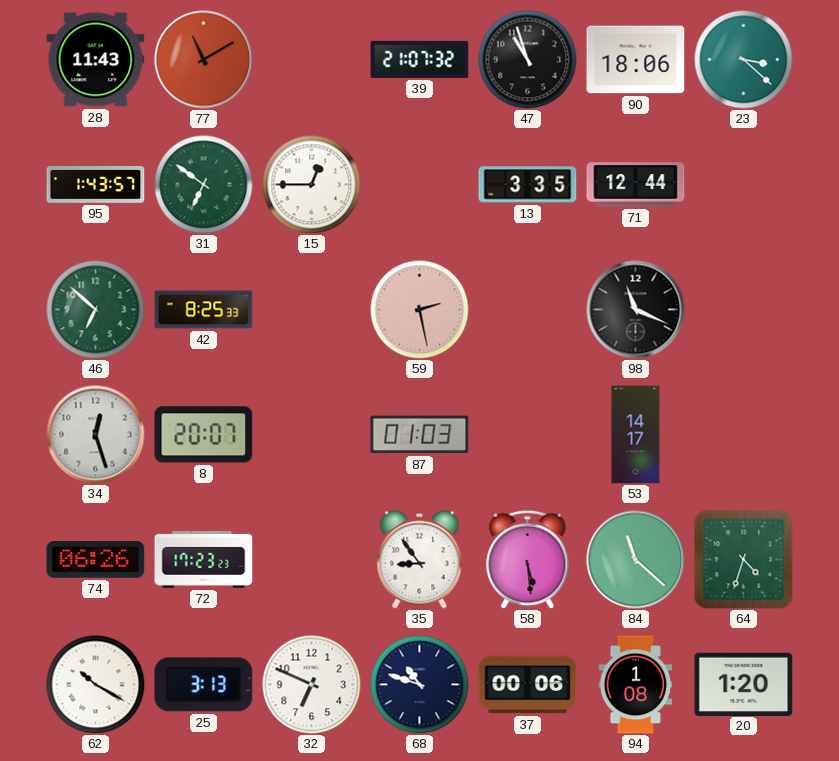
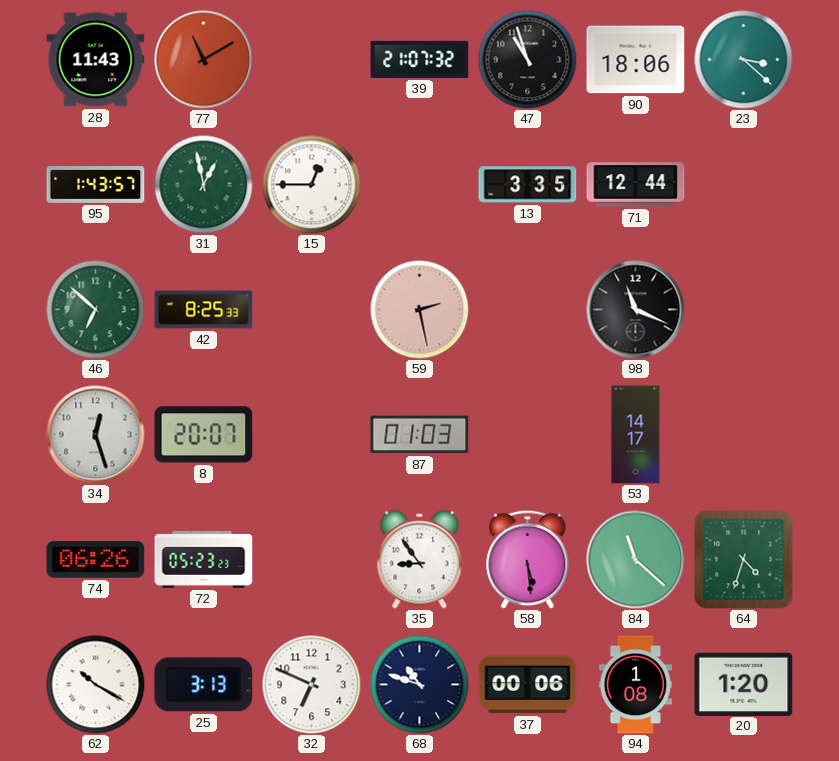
31: 6:51 -> 12:58 (204, 185)
72: 17:23 -> 05:23 (204, 559)
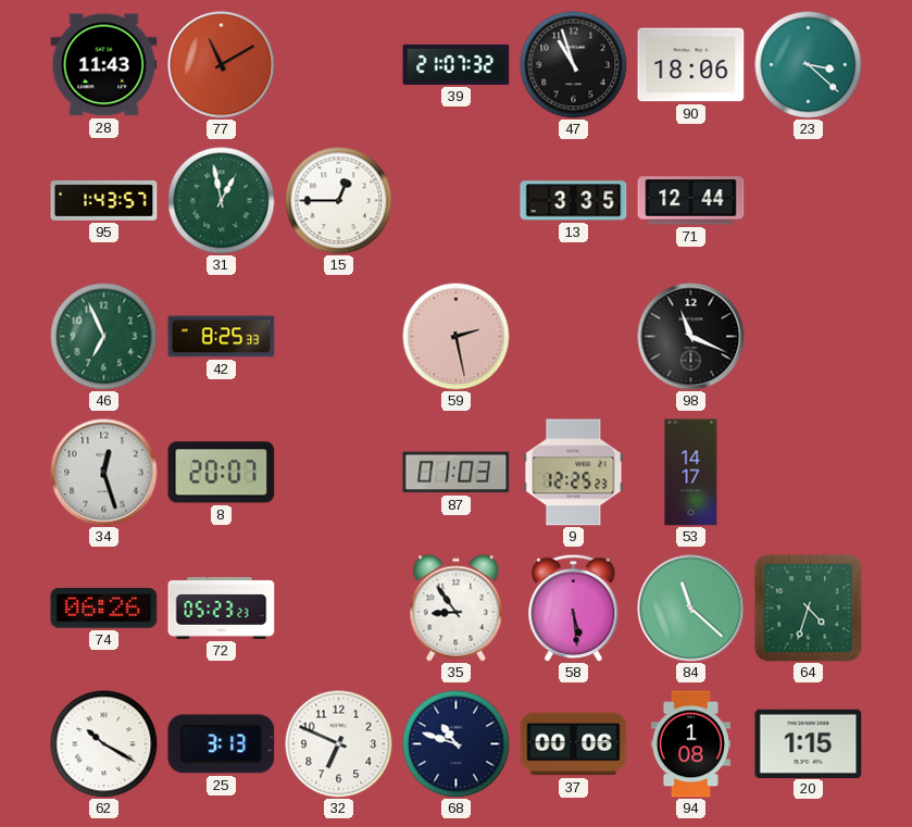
46: 6:52 -> 6:56 (104, 337)
9: none -> 12:25 (574, 473)
20: 1:20 -> 1:15 (809, 743)
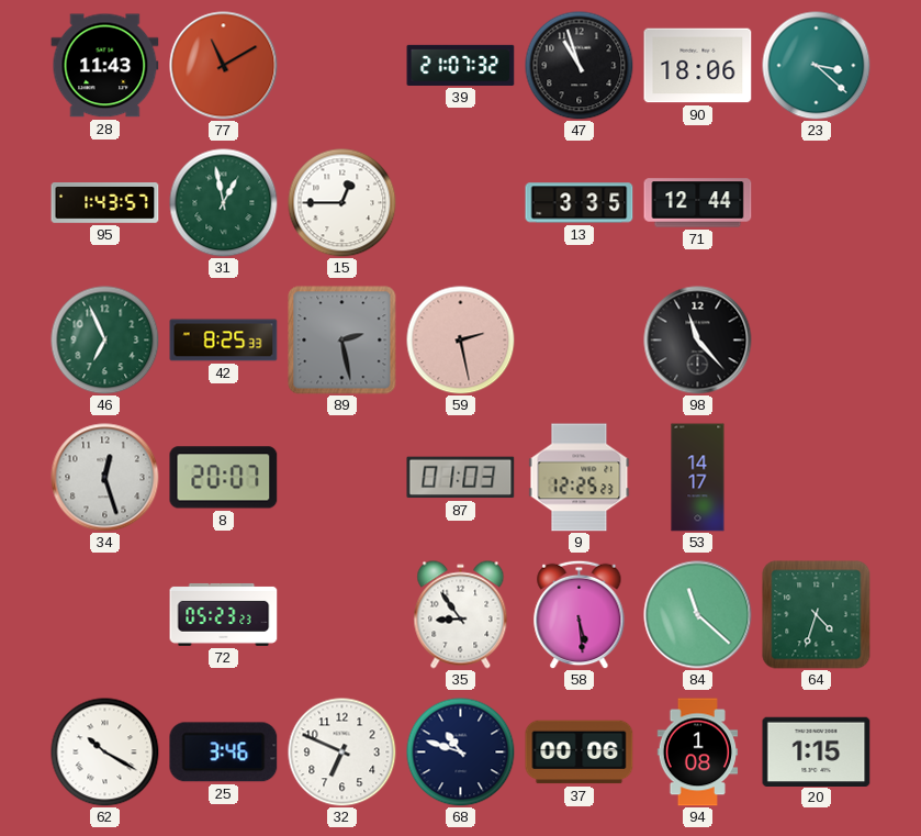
89: none -> 2:28 (342, 341)
98: 11:19 -> 11:23 (698, 341)
74: 06:26 -> none (104, 609)
25: 3:13 -> 3:46 (224, 753)
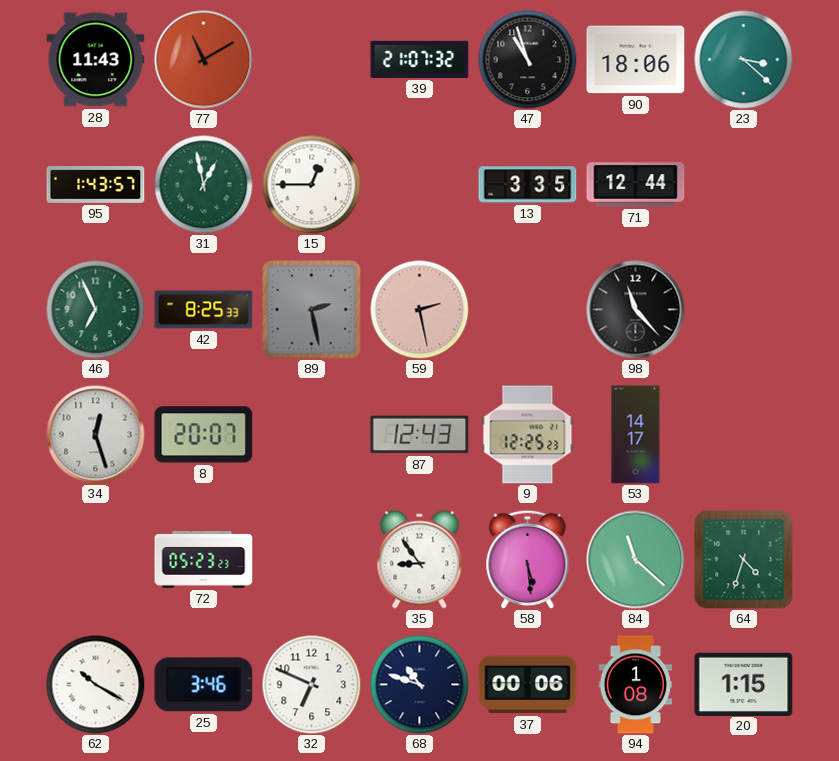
87: 01:03 -> 12:43 (420, 435)
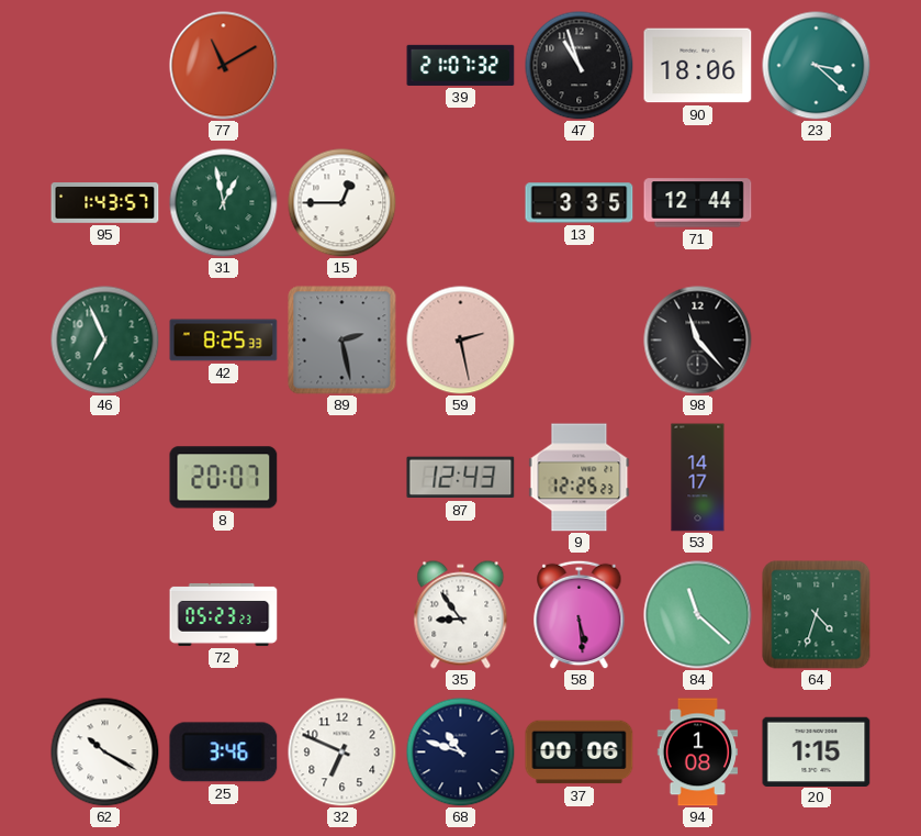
28: 11:43 -> none (96, 60)
34: 12:27 -> none (96, 435)
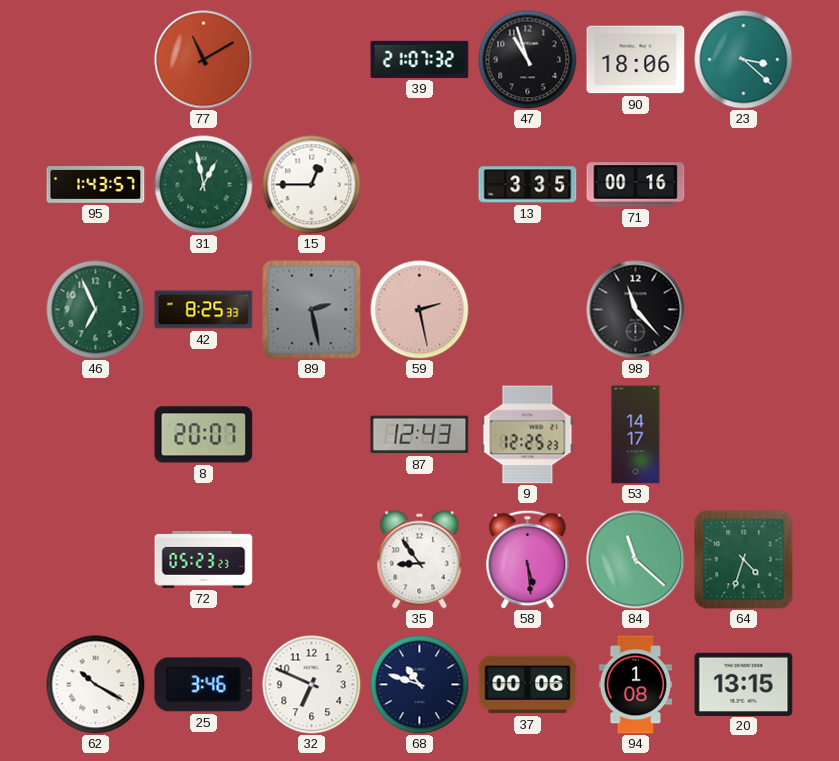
71: 12:44 -> 00:16 (636, 185)
20: 1:15 -> 13:15 (744, 684)
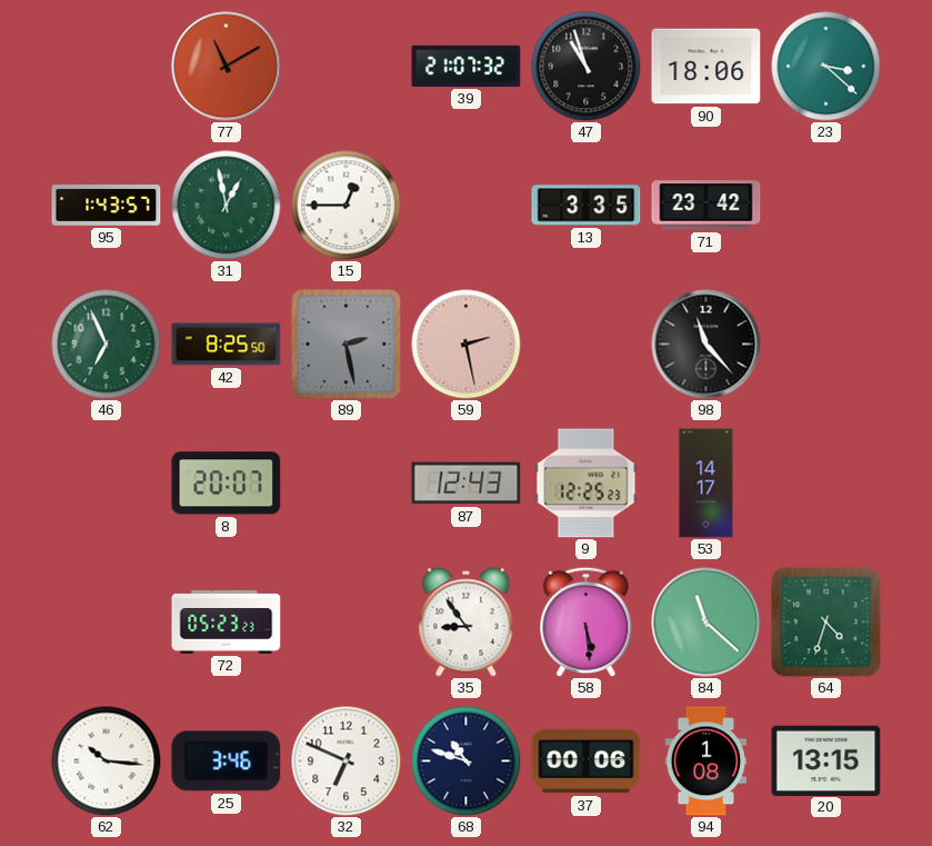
71: 00:16 -> 23:42 (706, 206)
42: 8:25:33 -> 8:25:50 (227, 345)
62: 10:20 -> 10:16 (107, 762)
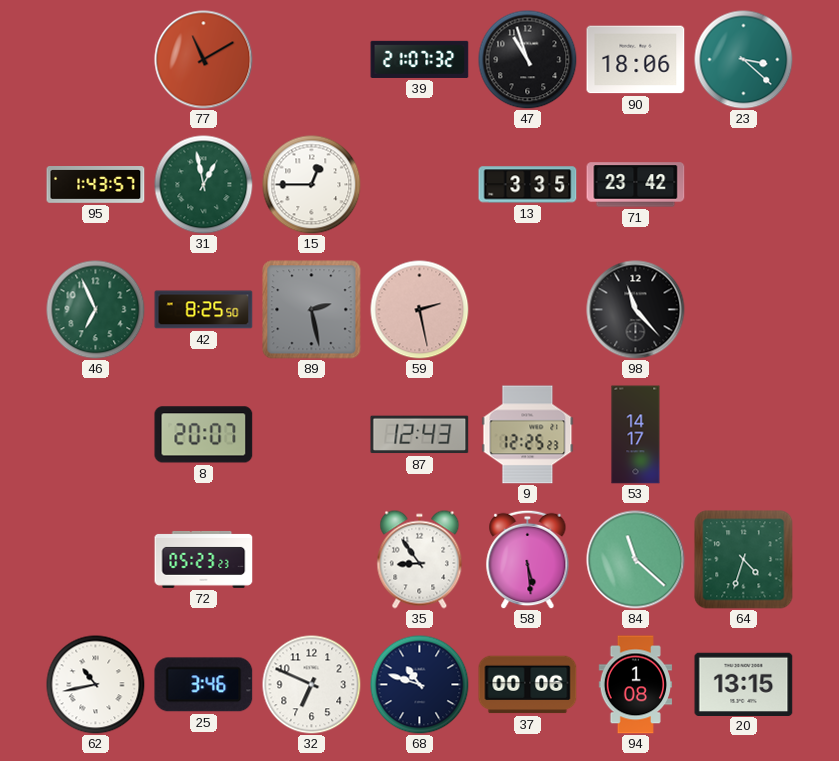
62: 10:16 -> 10:43 (96, 685)
